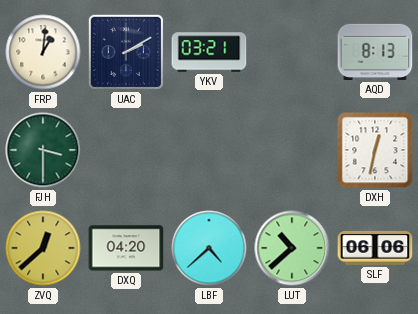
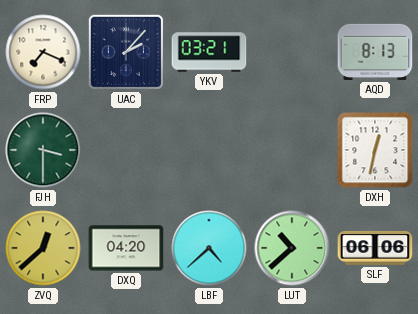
FRP: 1:01 -> 7:19 (43, 52)
UAC: 2:10 -> 2:07 (126, 52)
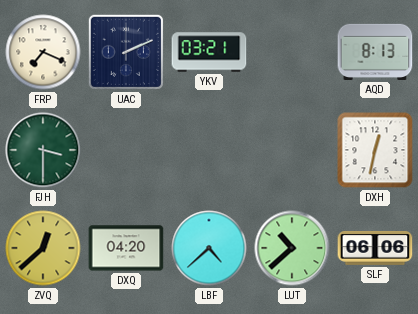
UAC: 2:07 -> 2:11 (126, 52)
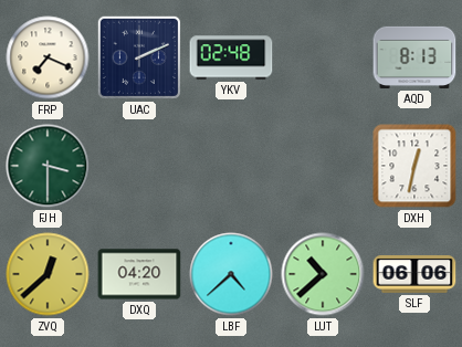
YKV: 03:21 -> 02:48 (231, 57)
